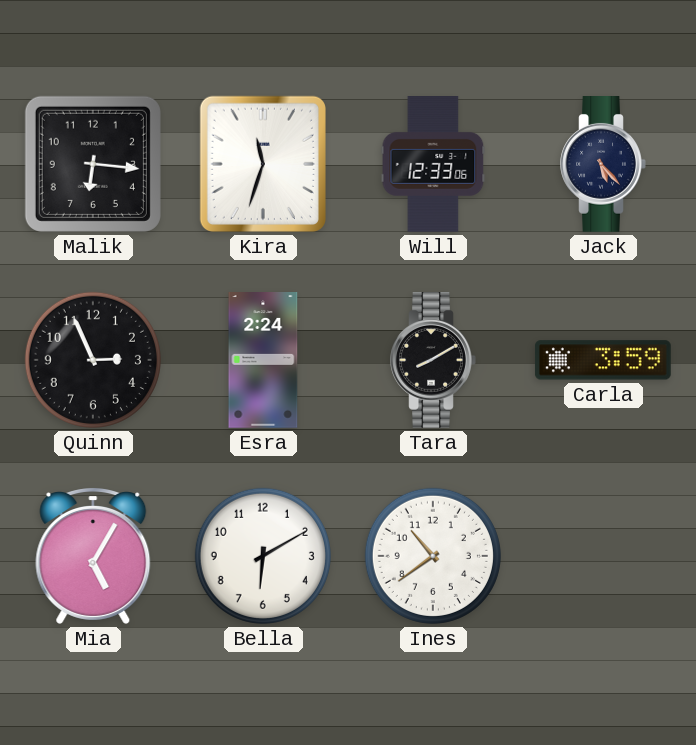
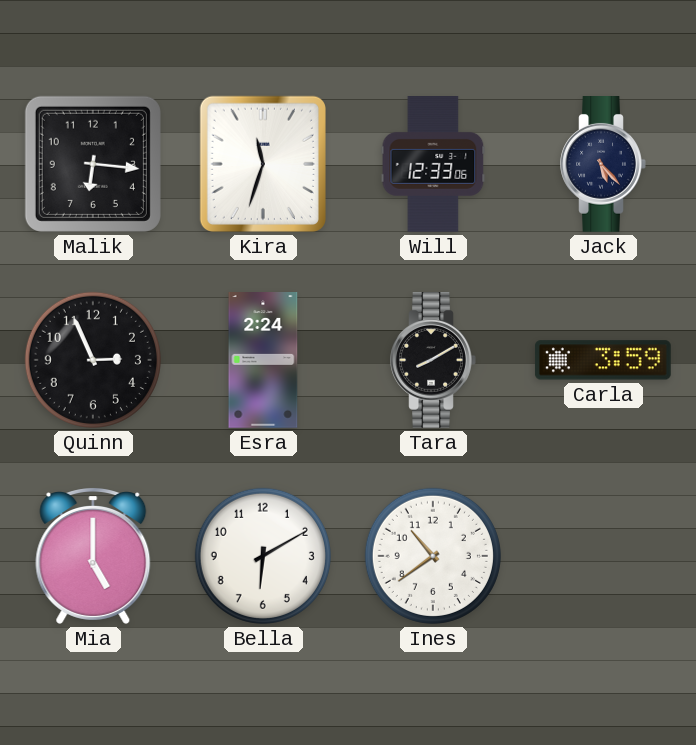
Mia: 5:05 -> 5:00 (93, 556)
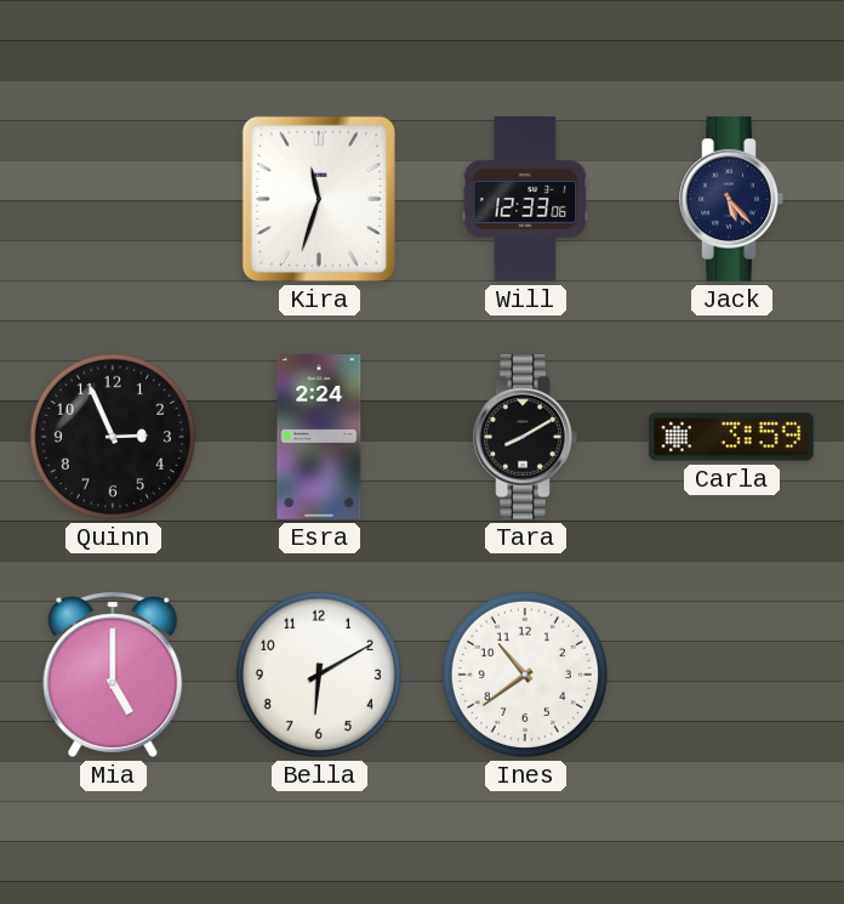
Malik: 6:16 -> none (93, 164)
